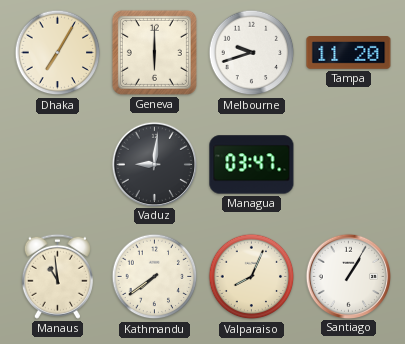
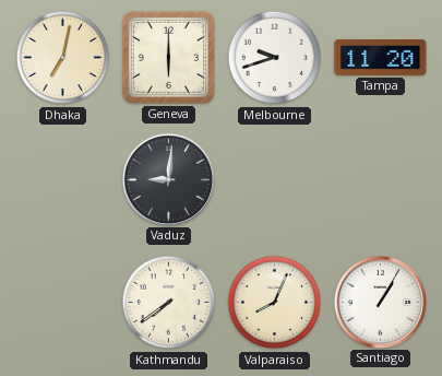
Dhaka: 7:05 -> 7:02 (63, 58)
Managua: 03:47 -> none (252, 165)
Manaus: 10:59 -> none (57, 276)
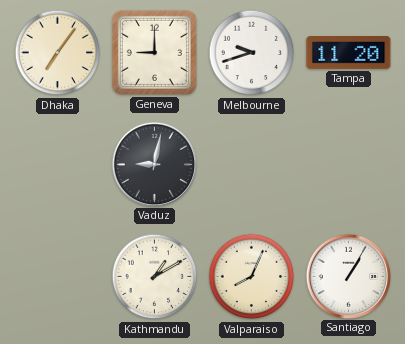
Dhaka: 7:02 -> 7:06 (58, 53)
Geneva: 6:00 -> 9:00 (154, 52)
Vaduz: 9:01 -> 9:02 (154, 164)
Kathmandu: 7:39 -> 1:10 (155, 277)
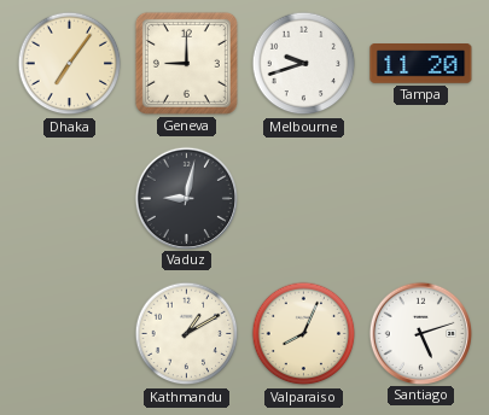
Santiago: 1:05 -> 5:12 (420, 333)
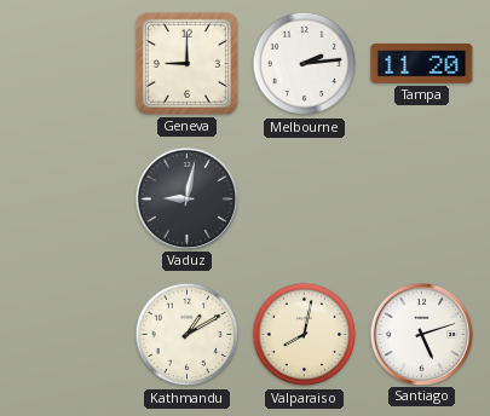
Dhaka: 7:06 -> none (70, 64)
Melbourne: 9:42 -> 2:14 (305, 64)
Valparaiso: 8:04 -> 8:02 (305, 335)
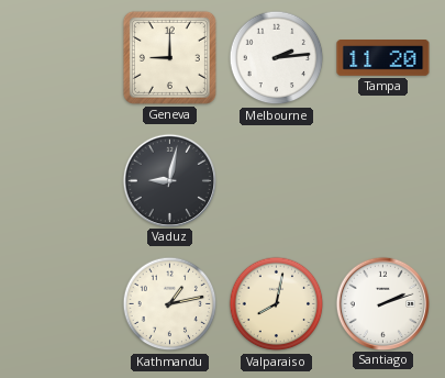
Kathmandu: 1:10 -> 1:13 (170, 304)
Santiago: 5:12 -> 2:12 (382, 303)
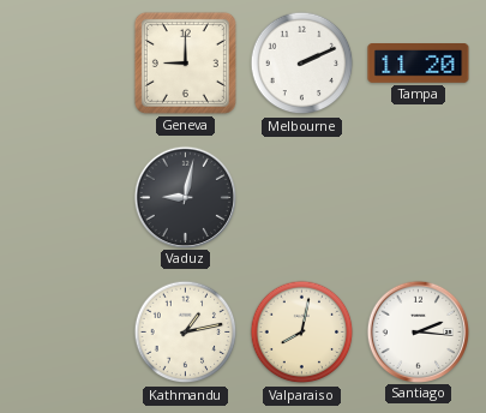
Melbourne: 2:14 -> 2:11 (302, 64)
Santiago: 2:12 -> 2:16 (418, 331)
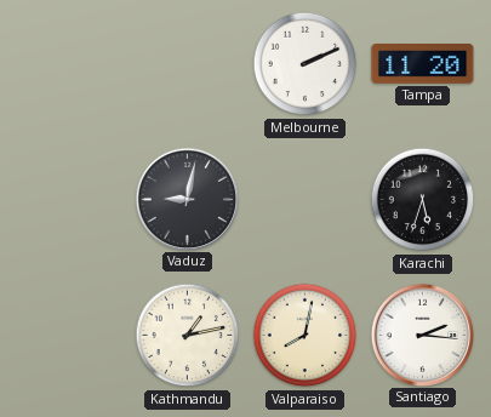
Geneva: 9:00 -> none (185, 62)
Karachi: none -> 5:33 (423, 200)
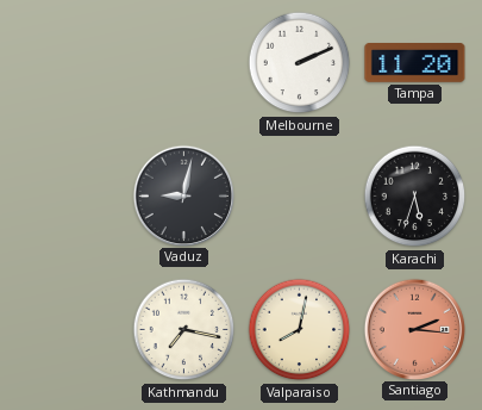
Kathmandu: 1:13 -> 7:17 (184, 330)
Santiago dial: white -> salmon (414, 329)
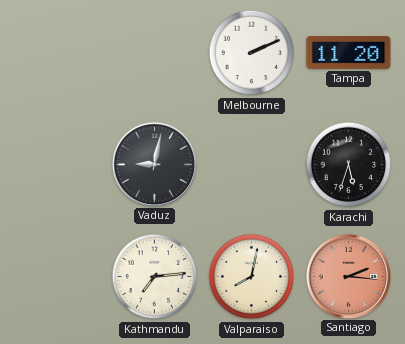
Kathmandu: 7:17 -> 7:14 (155, 277)
